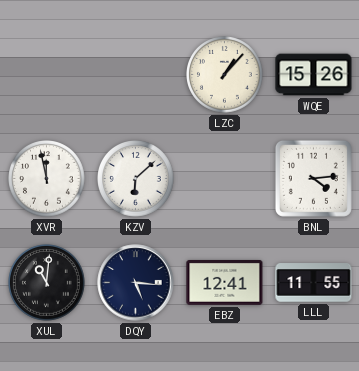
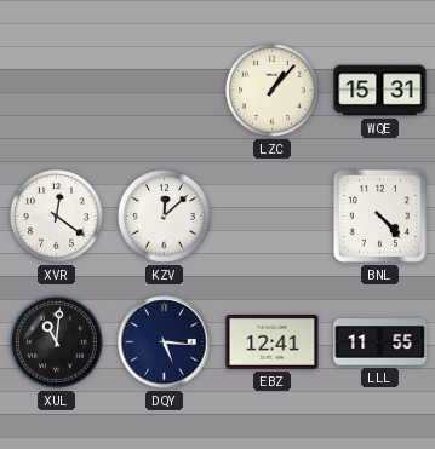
WQE: 15:26 -> 15:31 (380, 91)
XVR: 11:58 -> 12:21 (57, 217)
KZV: 6:08 -> 12:08 (165, 217)
BNL: 4:14 -> 4:23 (379, 215)
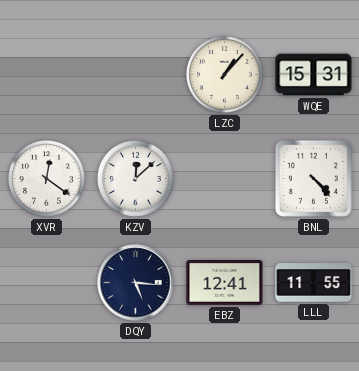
XUL: 11:01 -> none (57, 342)
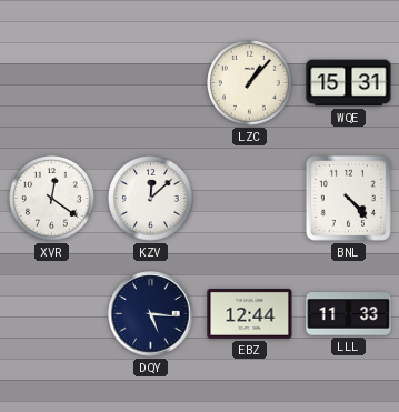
EBZ: 12:41 -> 12:44 (250, 313)
LLL: 11:55 -> 11:33 (349, 314)
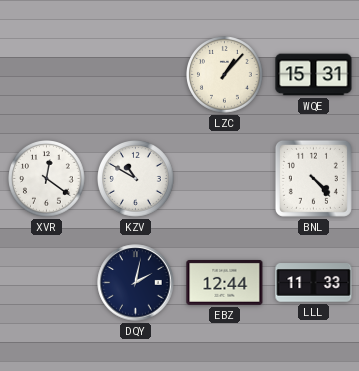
KZV: 12:08 -> 10:50 (136, 179)
DQY: 5:16 -> 2:02 (136, 283)
